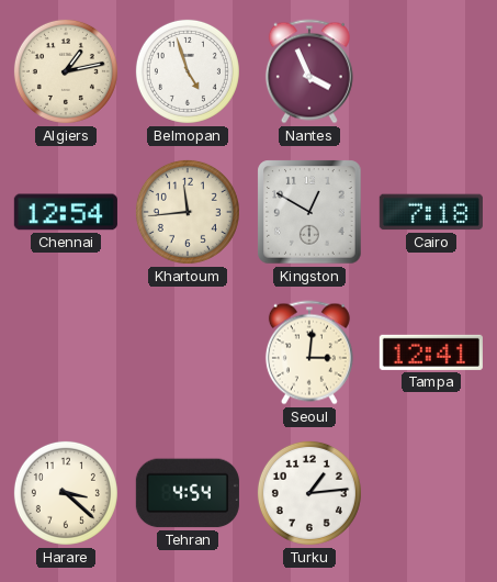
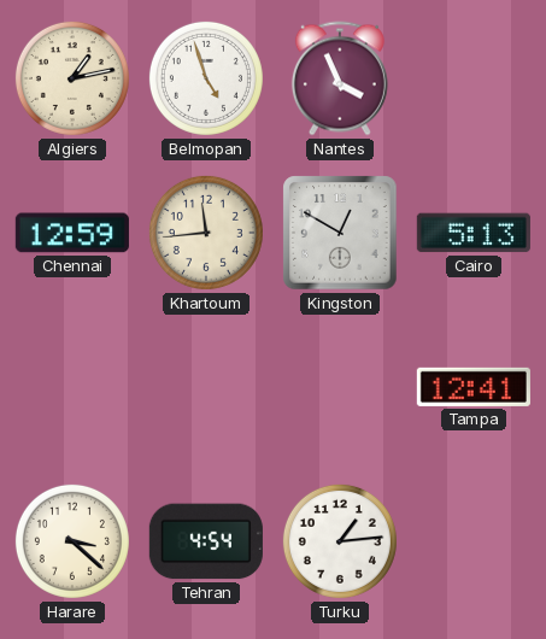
Chennai: 12:54 -> 12:59 (72, 233)
Cairo: 7:18 -> 5:13 (474, 233)
Seoul: 3:01 -> none (309, 352)
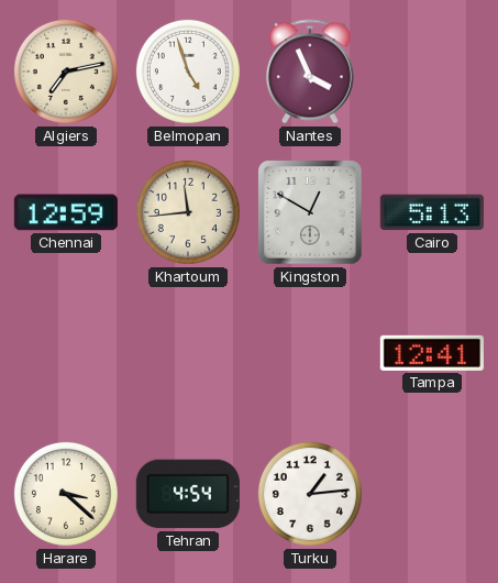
Algiers: 1:13 -> 7:13 (66, 71)
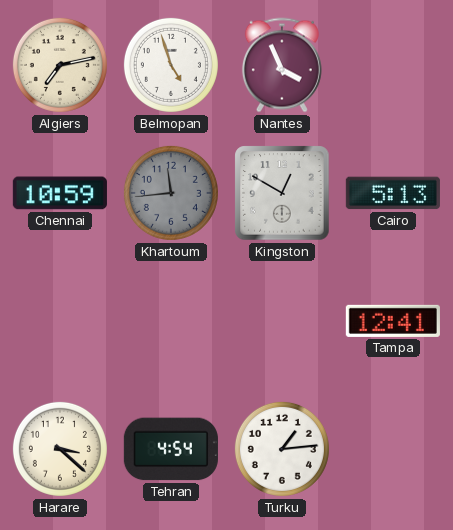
Chennai: 12:59 -> 10:59 (60, 193)
Khartoum dial: cream -> grey (171, 193)
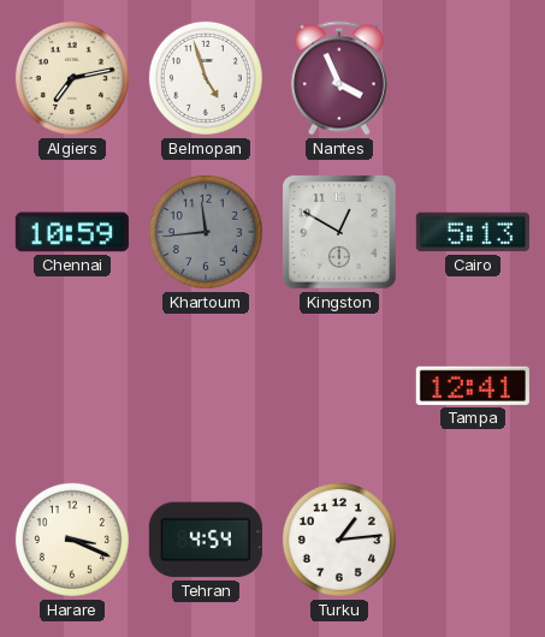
Harare: 3:22 -> 3:19 (72, 540)
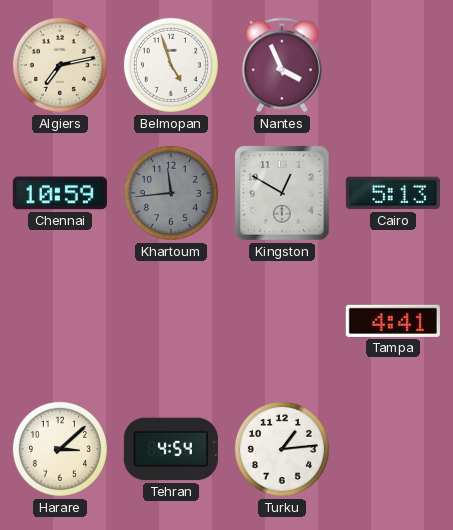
Tampa: 12:41 -> 4:41 (393, 321)
Harare: 3:19 -> 3:08 (60, 449)
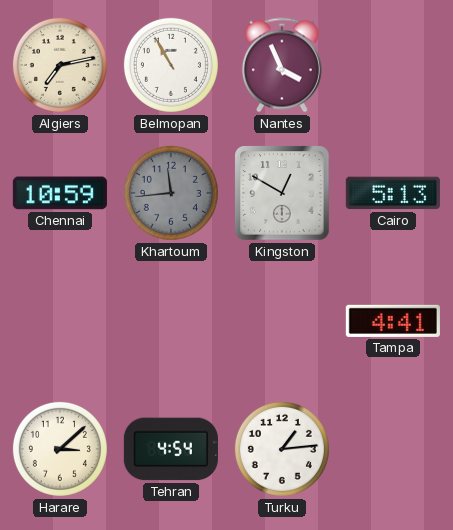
Belmopan: 4:57 -> 10:55 (171, 65)
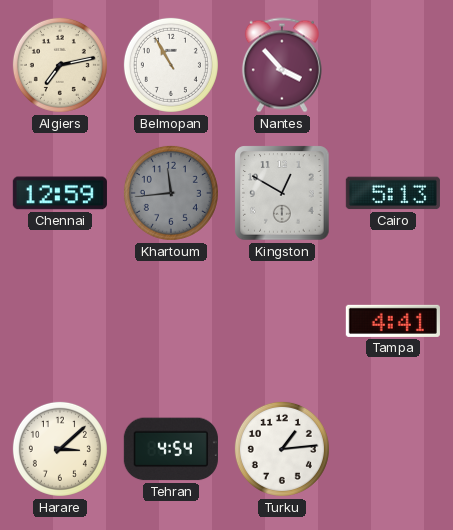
Nantes: 3:56 -> 3:53 (282, 65)
Chennai: 10:59 -> 12:59 (60, 193)
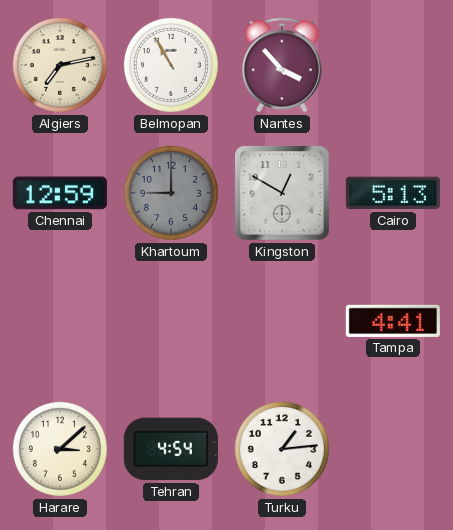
Khartoum: 11:44 -> 9:00 (171, 193)
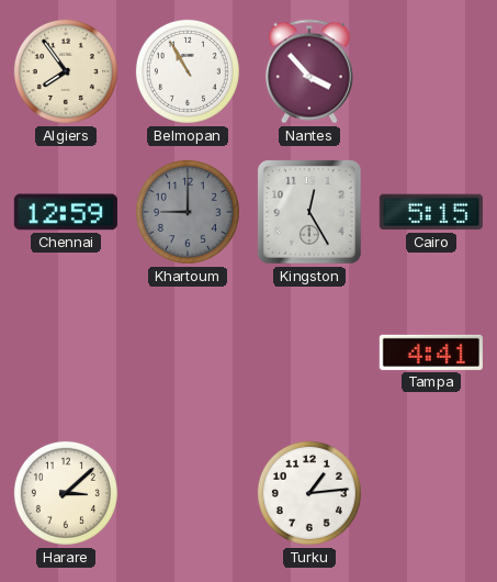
Algiers: 7:13 -> 7:54 (66, 71)
Kingston: 12:50 -> 12:25 (309, 212)
Cairo: 5:13 -> 5:15 (431, 212)
Tehran: 4:54 -> none (171, 449)
